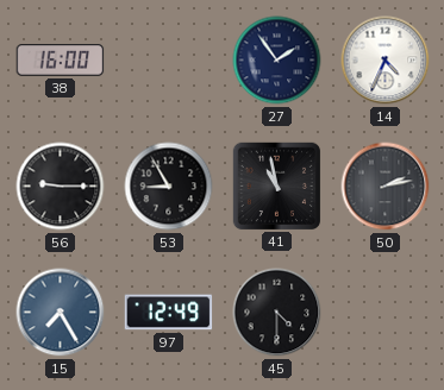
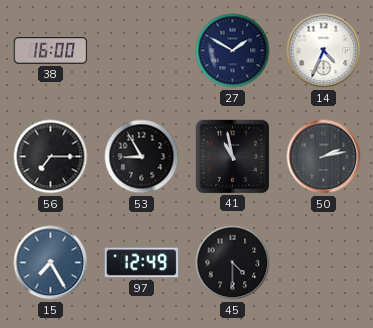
27: 1:54 -> 1:50 (233, 51)
56: 9:15 -> 7:15 (51, 157)
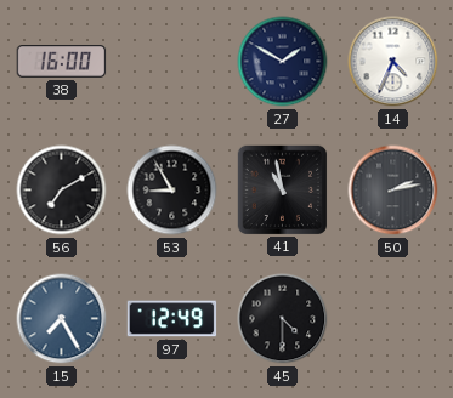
56: 7:15 -> 7:10 (62, 191)
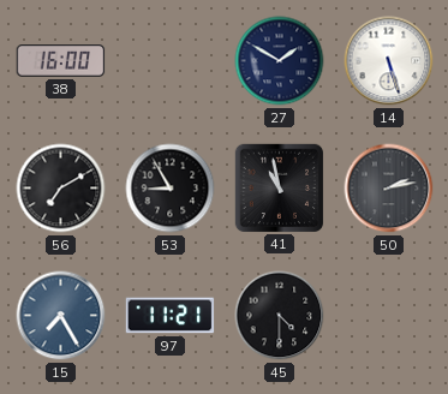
14: 4:34 -> 5:27 (389, 61)
97: 12:49 -> 11:21 (171, 316)
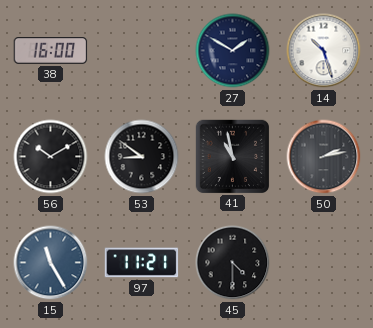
14: 5:27 -> 10:27 (324, 51)
56: 7:10 -> 10:10 (51, 157)
53: 8:55 -> 8:51 (142, 157)
15: 7:25 -> 11:25 (51, 263)
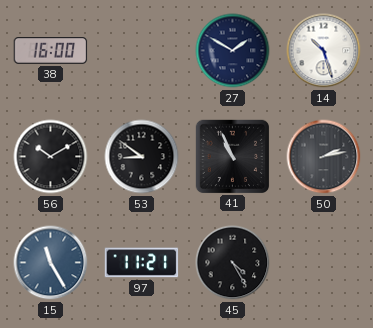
41: 10:58 -> 10:56 (232, 156)
45: 4:30 -> 4:25 (233, 263)
